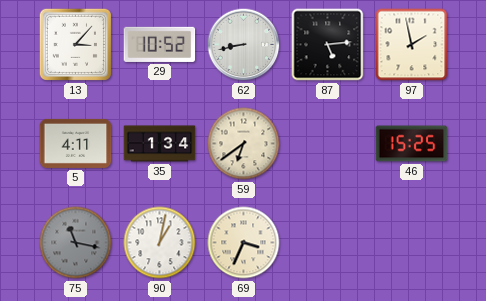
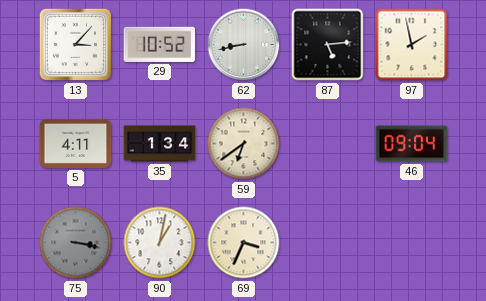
46: 15:25 -> 09:04 (412, 144)
75: 11:17 -> 3:17 (76, 243)
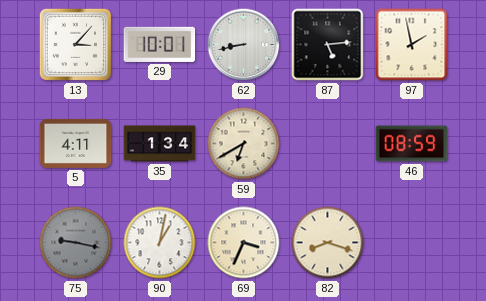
29: 10:52 -> 10:01 (160, 44)
59: 6:39 -> 6:40 (244, 144)
46: 09:04 -> 08:59 (412, 144)
75: 3:17 -> 9:17 (76, 243)
82: none -> 8:18 (328, 243)
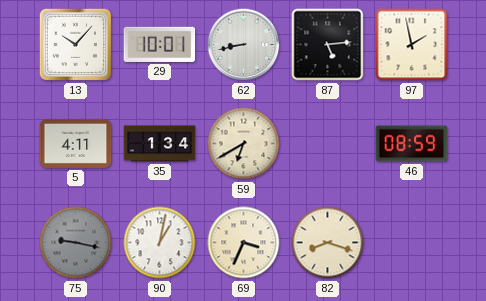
13: 3:07 -> 10:07 (75, 44)
